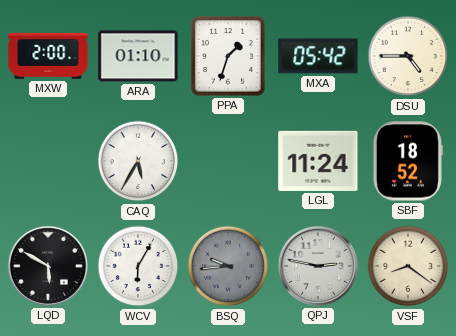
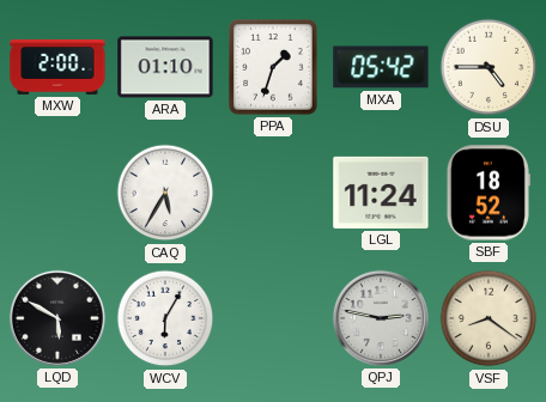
BSQ: 9:44 -> none (228, 266)
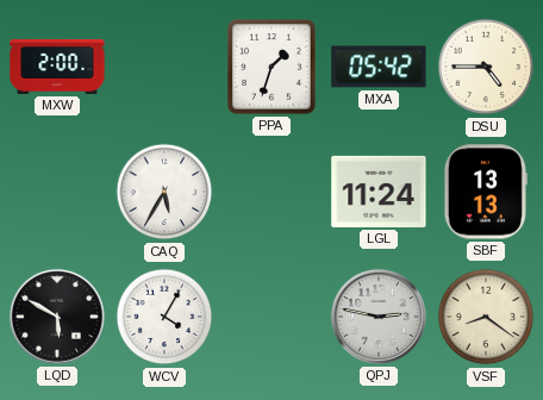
ARA: 01:10 -> none (165, 67)
SBF: 18:52 -> 13:13 (485, 192)
WCV: 6:05 -> 4:05 (164, 317)
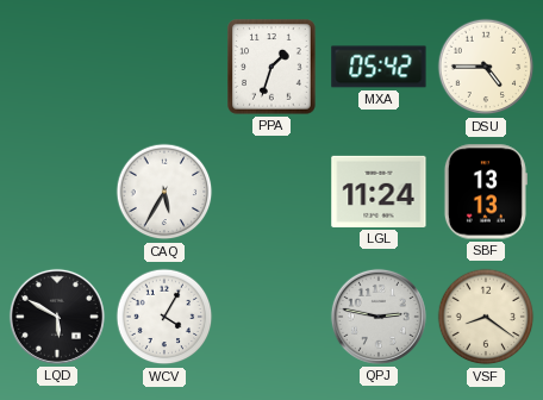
MXW: 2:00 -> none (57, 67)
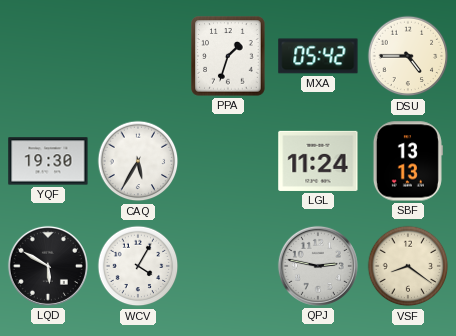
YQF: none -> 19:30 (48, 161)
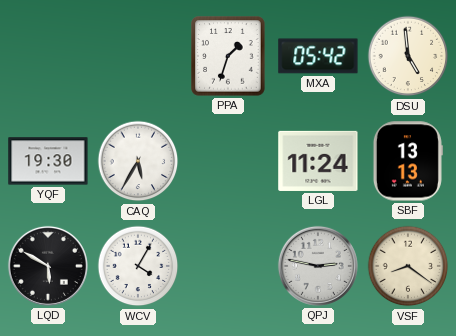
DSU: 4:45 -> 4:59 (408, 56)
